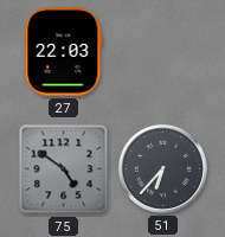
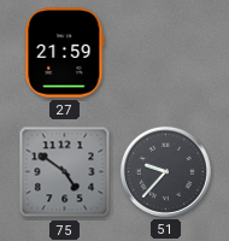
27: 22:03 -> 21:59 (65, 53)
51: 6:37 -> 9:37 (165, 171)
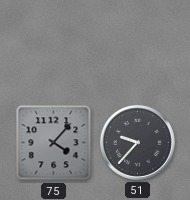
27: 21:59 -> none (65, 53)
75: 4:51 -> 4:07 (54, 143)
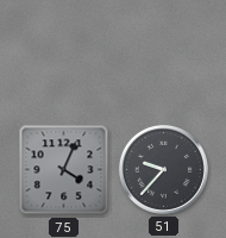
75: 4:07 -> 4:04 (64, 170)
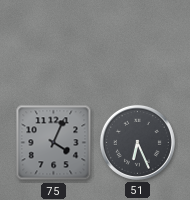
51: 9:37 -> 6:26 (137, 142)
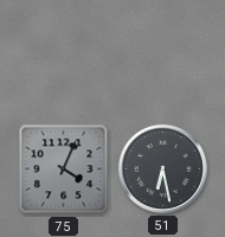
51: 6:26 -> 6:28 (162, 168)
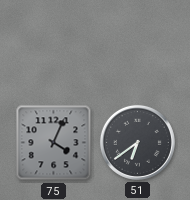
51: 6:28 -> 6:39 (137, 142)
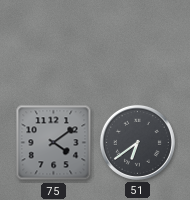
75: 4:04 -> 4:09 (54, 143)
